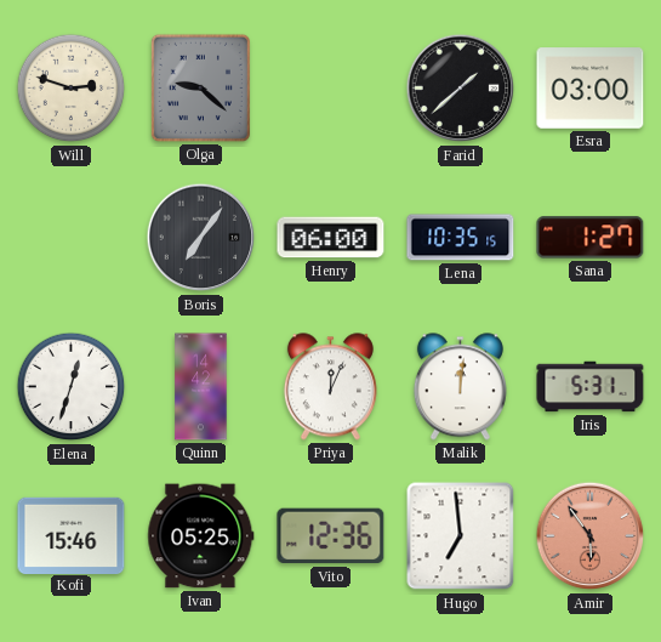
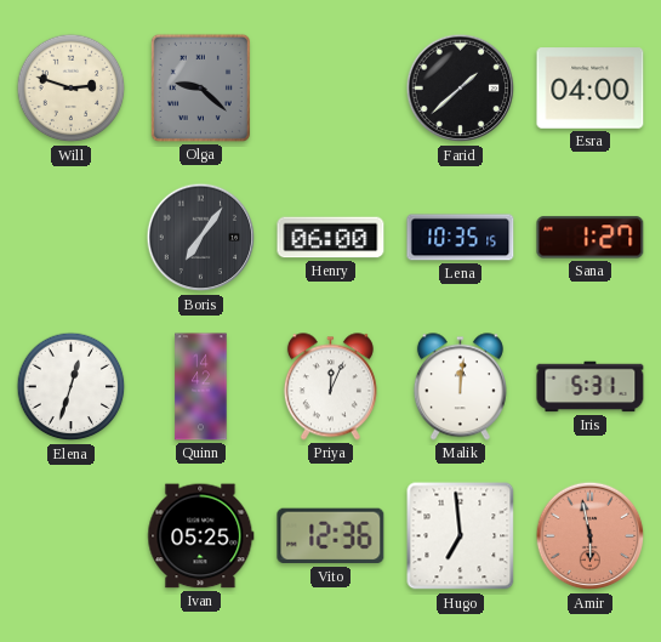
Esra: 03:00 -> 04:00 (591, 89)
Kofi: 15:46 -> none (72, 535)
Amir: 5:54 -> 5:58 (591, 536)
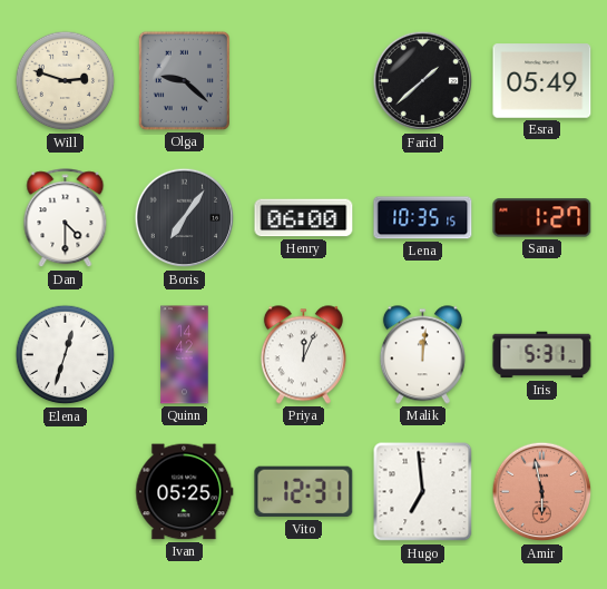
Esra: 04:00 -> 05:49 (542, 81)
Dan: none -> 4:30 (66, 218)
Vito: 12:36 -> 12:31 (304, 492)
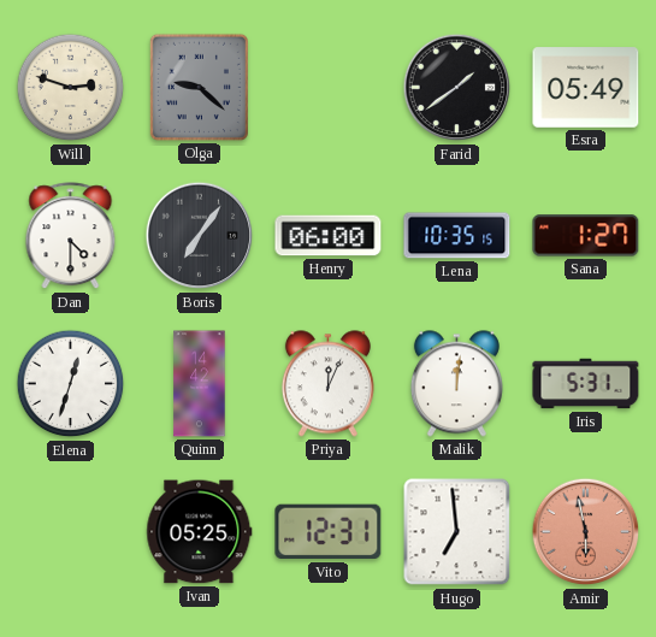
Farid: 1:38 -> 1:39 (457, 88)
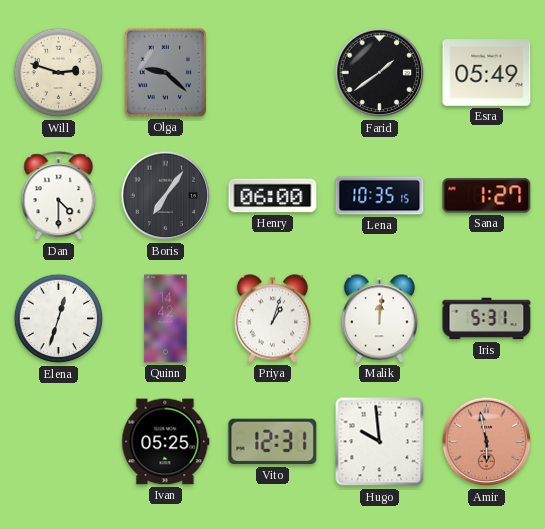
Priya: 12:04 -> 1:03 (272, 319)
Hugo: 6:59 -> 9:59 (380, 442)
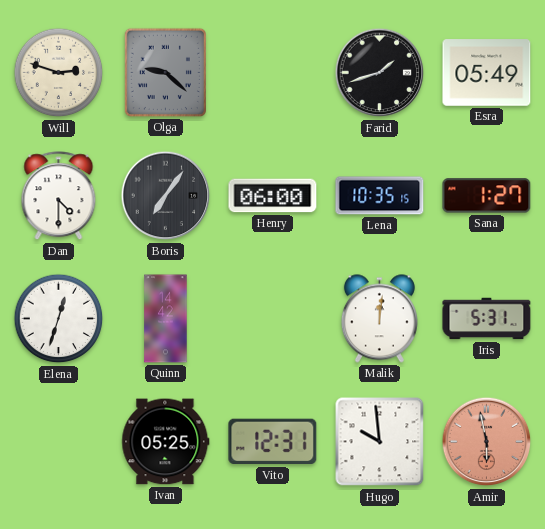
Farid: 1:39 -> 1:42 (380, 73)
Priya: 1:03 -> none (272, 319)
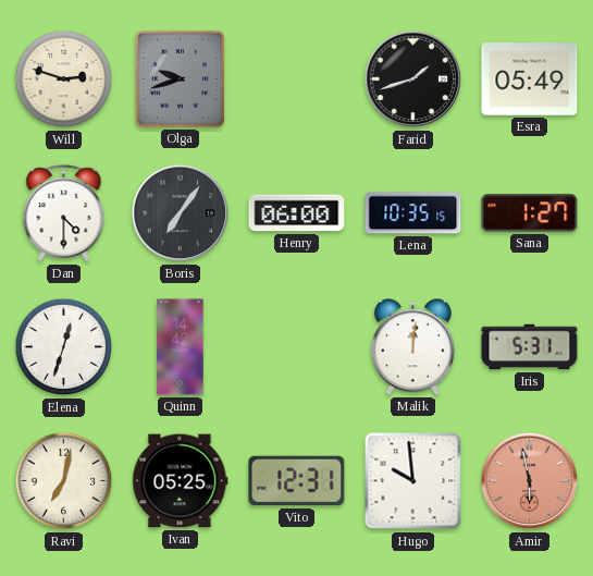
Olga: 9:22 -> 9:42 (180, 78)
Ravi: none -> 7:02 (64, 481)
